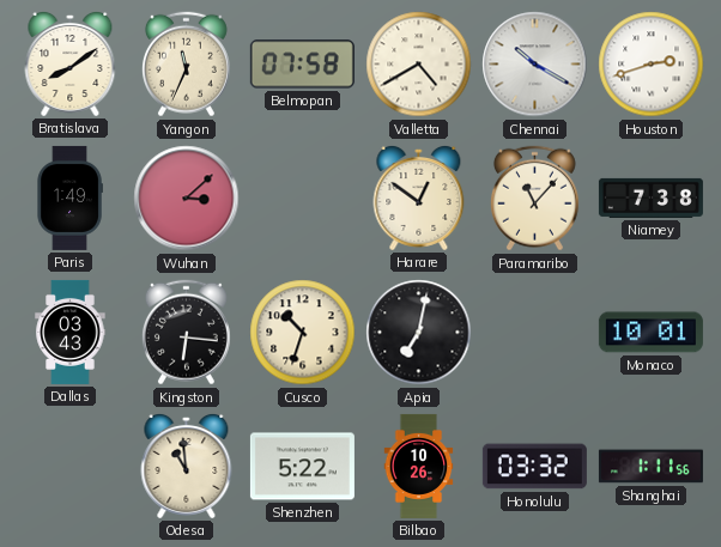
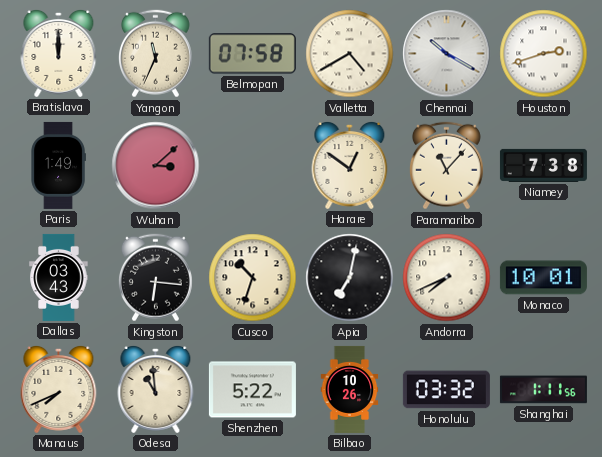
Bratislava: 8:09 -> 12:00 (59, 53)
Andorra: none -> 7:41 (447, 278)
Manaus: none -> 7:41 (59, 389)
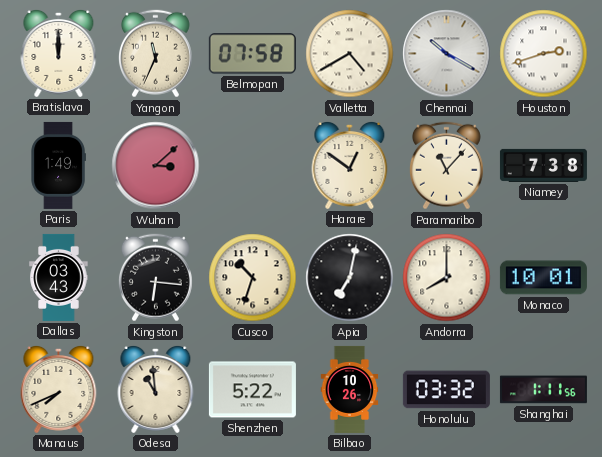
Andorra: 7:41 -> 8:00 (447, 278)
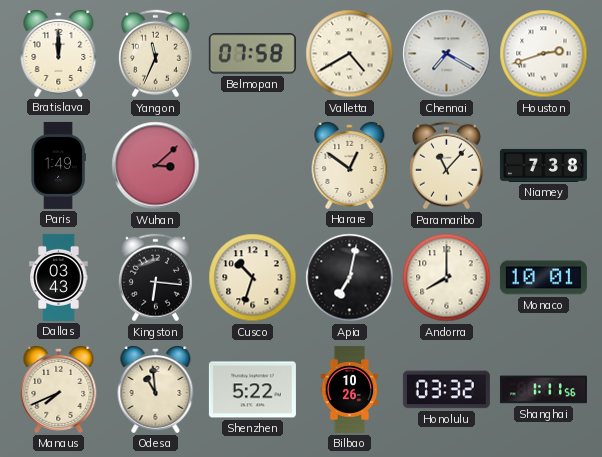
Chennai: 10:20 -> 7:20 (447, 54)
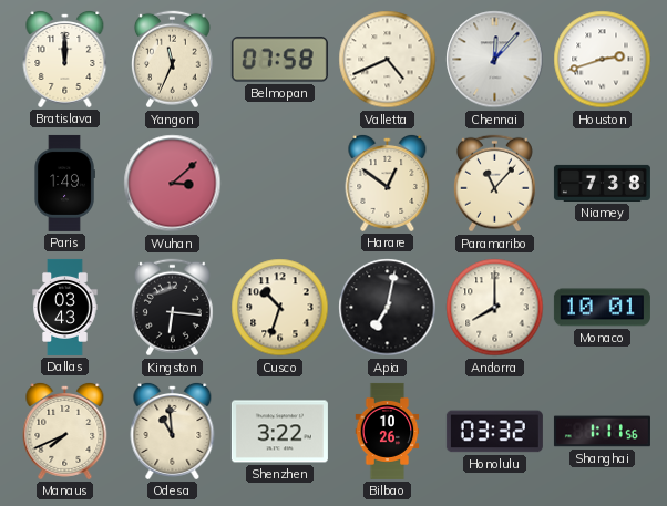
Valletta: 4:40 -> 4:41 (388, 60)
Chennai: 7:20 -> 12:07 (495, 60)
Shenzhen: 5:22 -> 3:22 (279, 432)
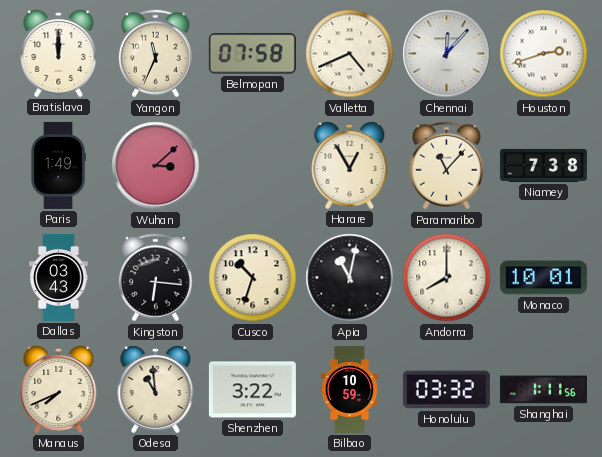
Harare: 12:51 -> 12:55 (350, 165)
Apia: 7:02 -> 11:02 (350, 278)
Bilbao: 10:26 -> 10:59 (350, 389)
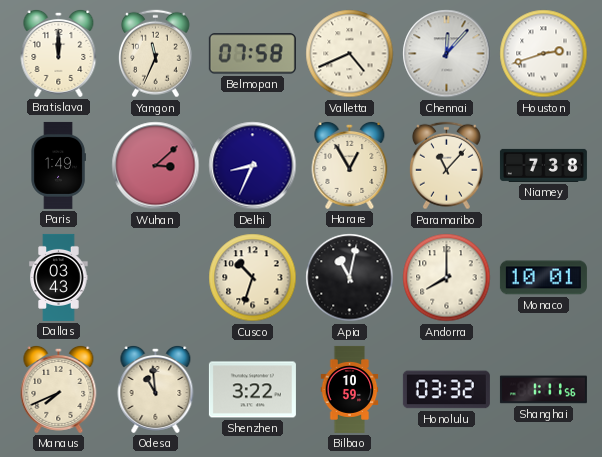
Delhi: none -> 8:34 (253, 166)
Kingston: 6:16 -> none (155, 278)
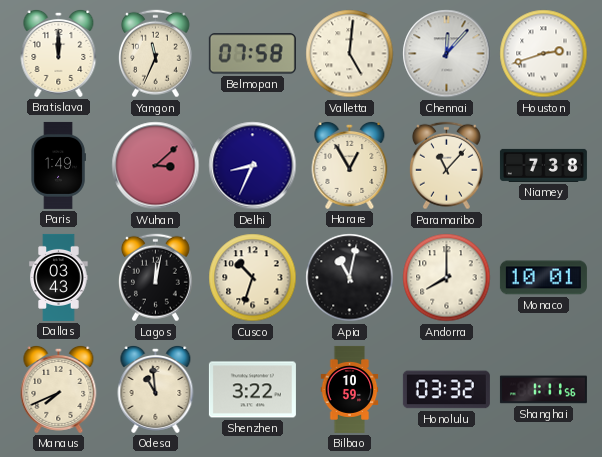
Valletta: 4:41 -> 5:01 (350, 54)
Lagos: none -> 12:02 (155, 278)
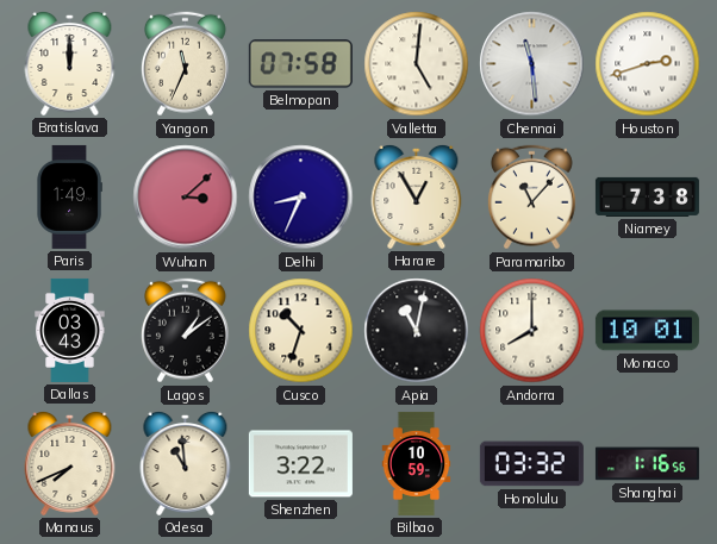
Chennai: 12:07 -> 11:29 (532, 64)
Lagos: 12:02 -> 1:09 (185, 331)
Shanghai: 1:11 -> 1:16 (647, 464)
